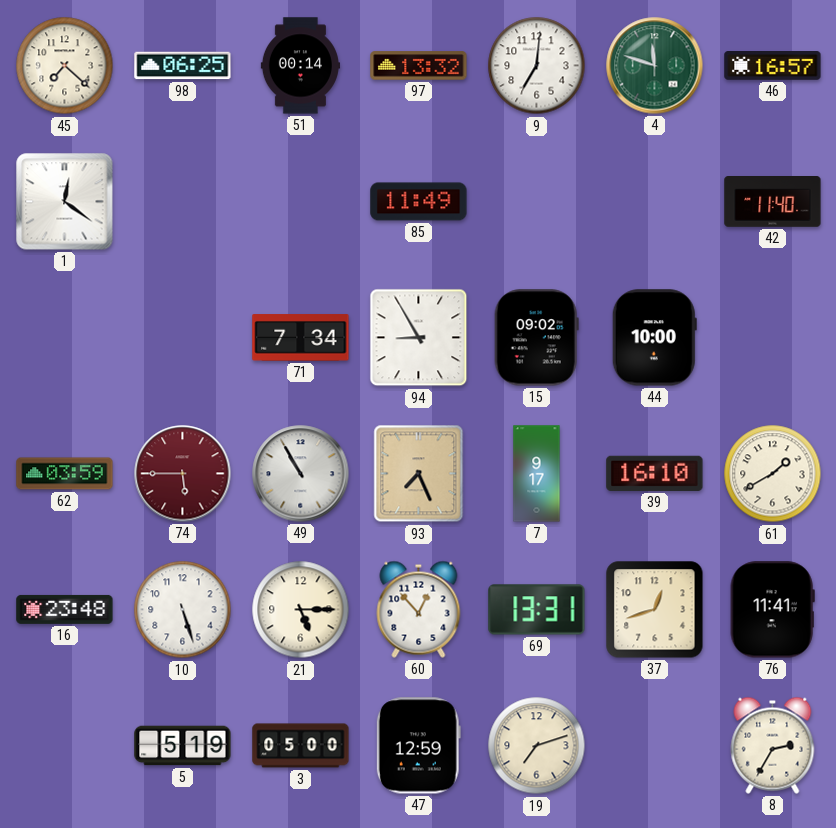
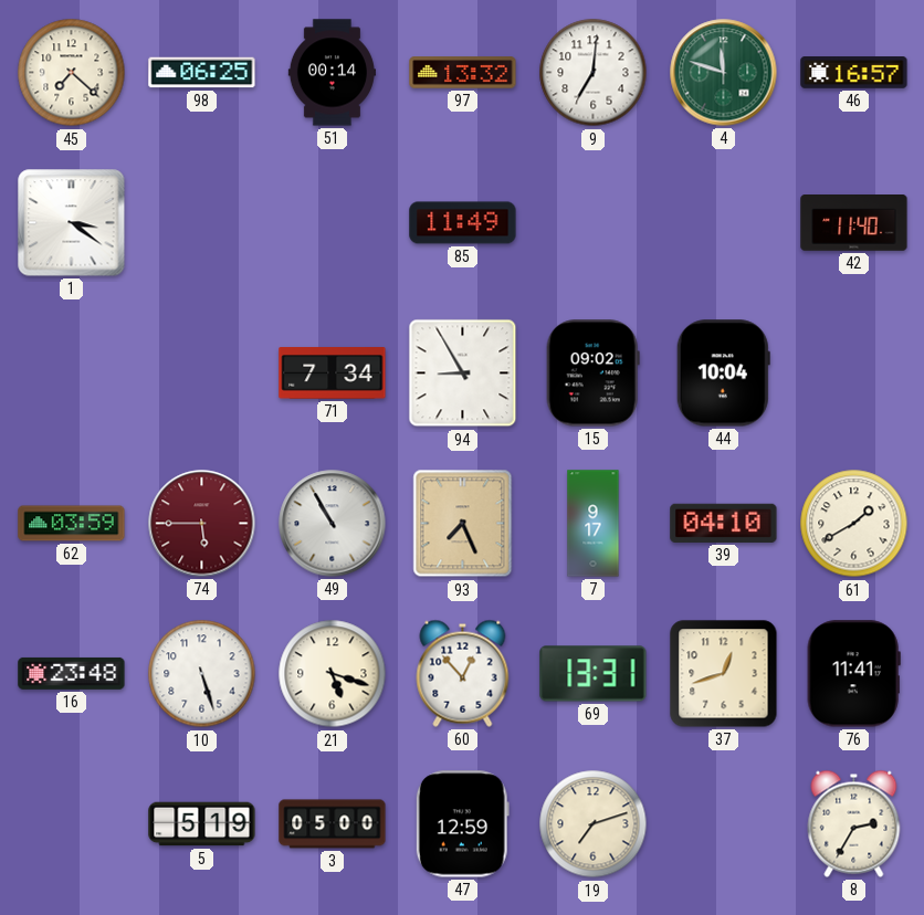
1: 12:21 -> 3:21 (72, 223)
44: 10:00 -> 10:04 (723, 374)
39: 16:10 -> 04:10 (724, 523)
21: 5:15 -> 5:18 (333, 674)
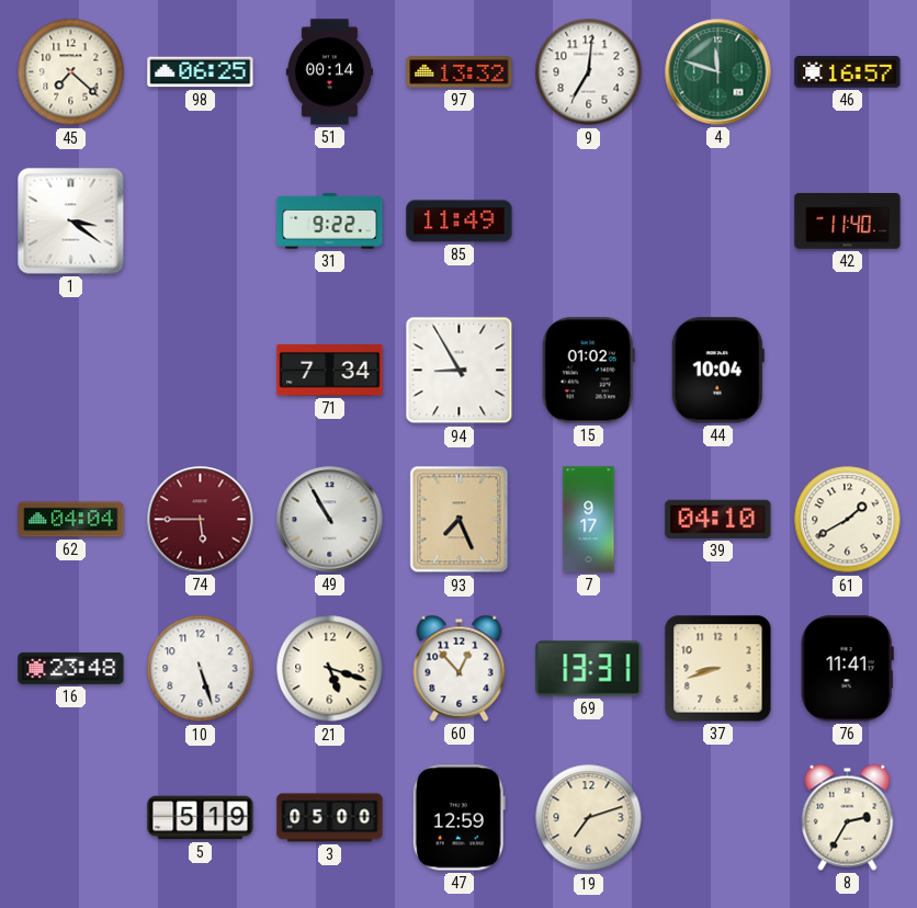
31: none -> 9:22 (330, 222)
15: 09:02 -> 01:02 (588, 371)
62: 03:59 -> 04:04 (71, 520)
37: 12:42 -> 8:42 (718, 669)
